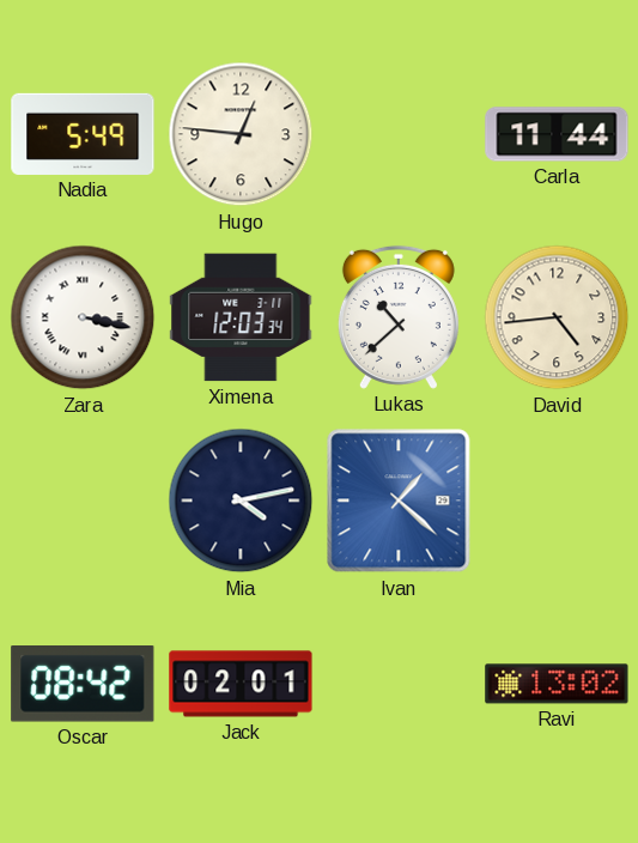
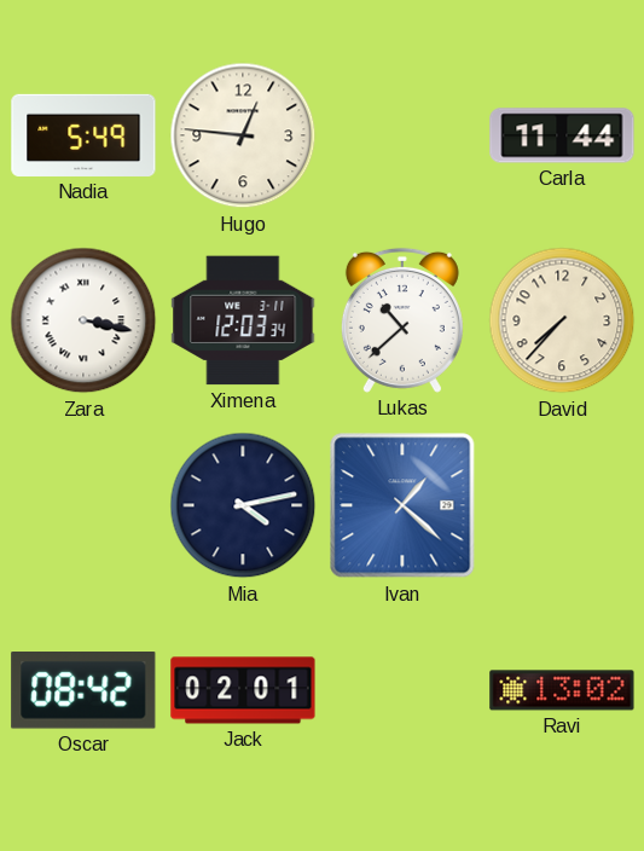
David: 4:44 -> 7:37 (562, 320)
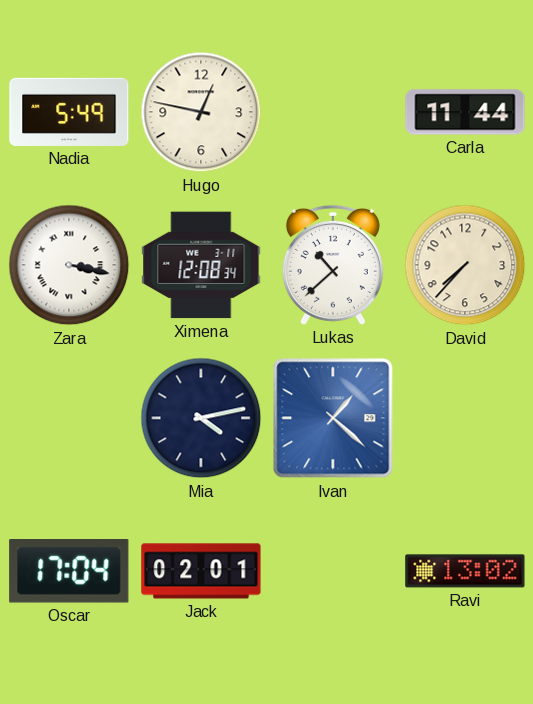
Hugo: 12:46 -> 12:47 (201, 112)
Ximena: 12:03 -> 12:08 (201, 265)
Oscar: 08:42 -> 17:04 (69, 571)
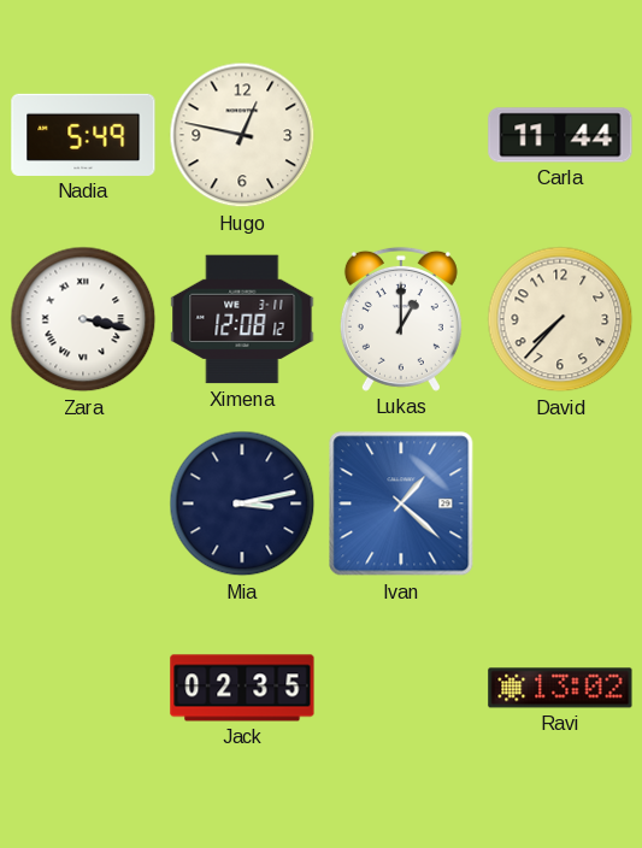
Ximena: 12:08:34 -> 12:08:12 (242, 319)
Lukas: 10:38 -> 1:00 (401, 319)
Mia: 4:13 -> 3:13 (242, 503)
Oscar: 17:04 -> none (69, 571)
Jack: 02:01 -> 02:35 (242, 688)
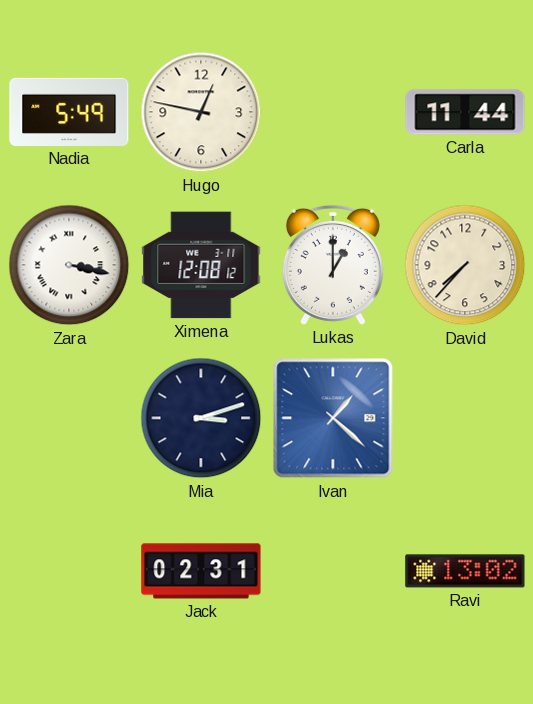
Mia: 3:13 -> 3:12 (201, 418)
Jack: 02:35 -> 02:31 (201, 571)
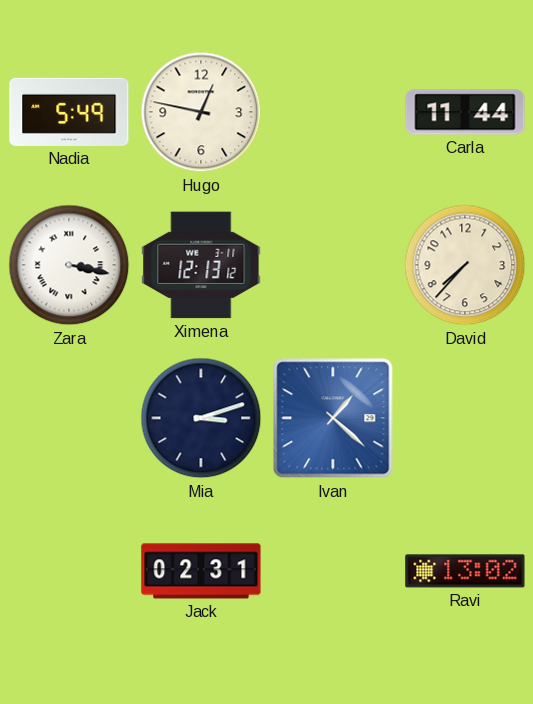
Ximena: 12:08 -> 12:13 (201, 265)
Lukas: 1:00 -> none (333, 265)
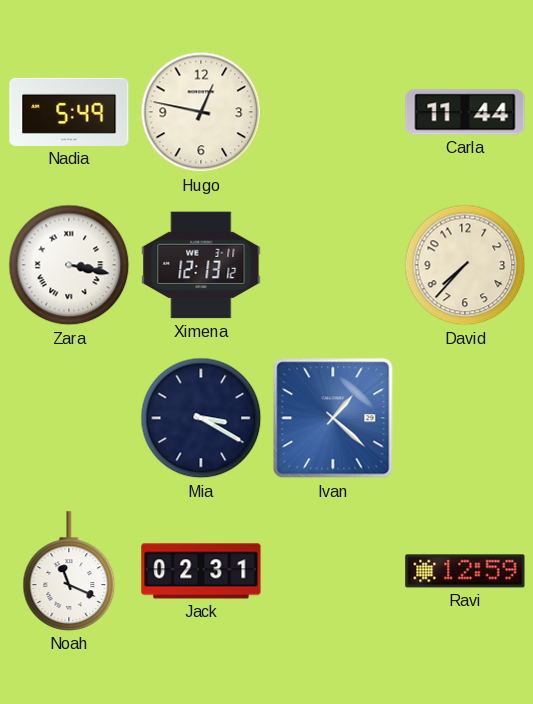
Mia: 3:12 -> 3:20 (201, 418)
Noah: none -> 11:19 (69, 571)
Ravi: 13:02 -> 12:59 (465, 571)
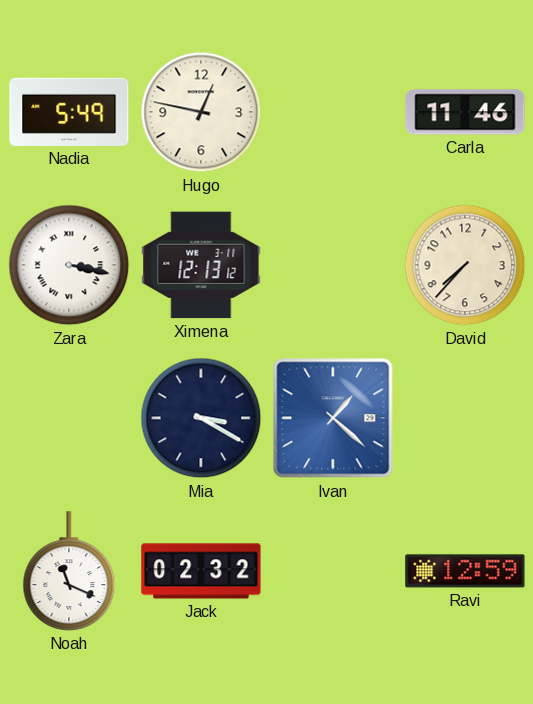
Carla: 11:44 -> 11:46 (465, 112)
Jack: 02:31 -> 02:32 (201, 571)
